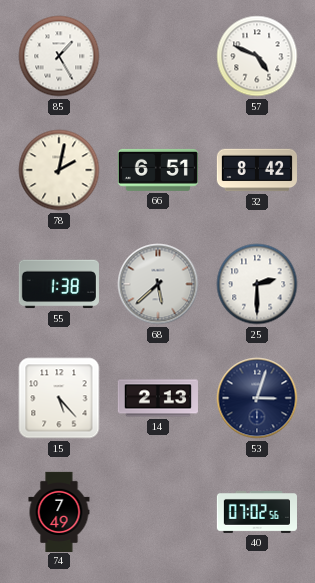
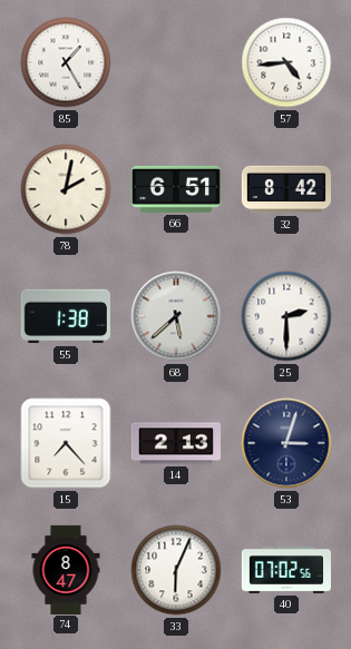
57: 4:49 -> 4:44 (286, 62)
15: 5:23 -> 7:23 (66, 443)
74: 7:49 -> 8:47 (66, 569)
33: none -> 6:04 (176, 570)
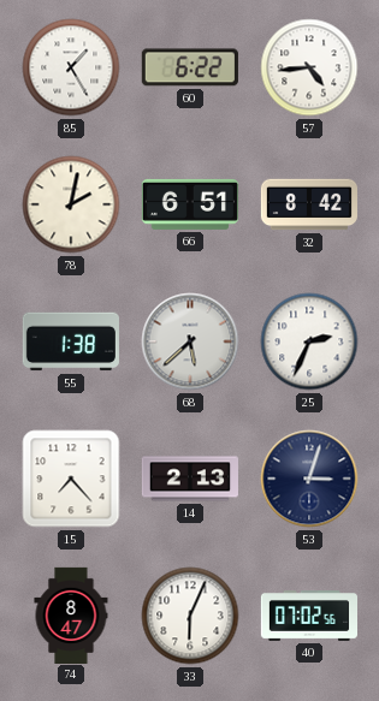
60: none -> 6:22 (190, 67)
25: 2:30 -> 2:34 (309, 341)
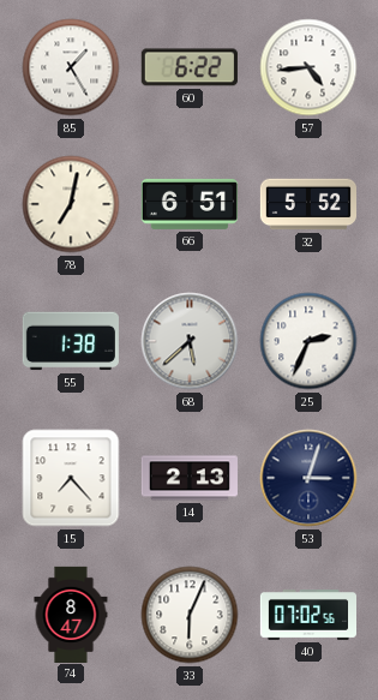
78: 2:02 -> 7:02 (71, 204)
32: 8:42 -> 5:52 (307, 204)
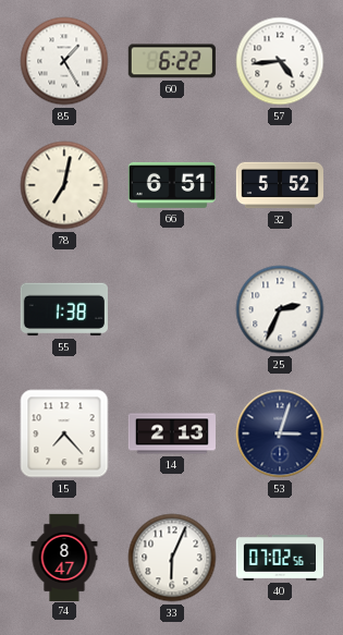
68: 5:38 -> none (190, 341)
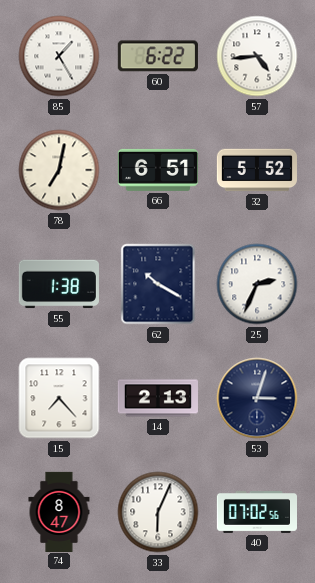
62: none -> 10:20 (158, 284)
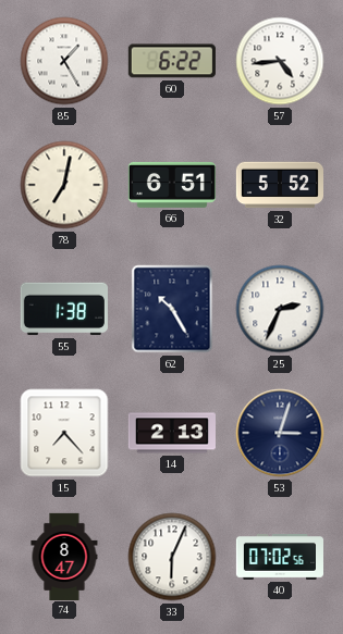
62: 10:20 -> 10:25 (172, 309)
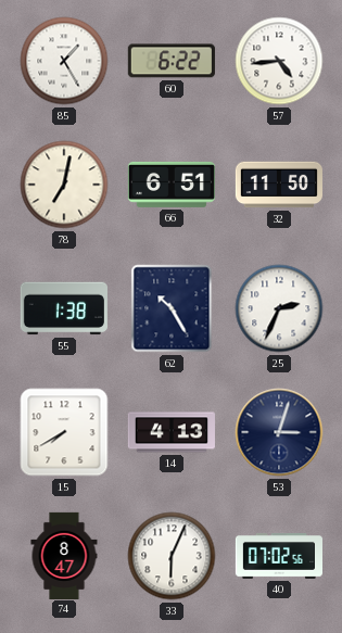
32: 5:52 -> 11:50 (278, 185)
15: 7:23 -> 7:40 (64, 432)
14: 2:13 -> 4:13 (172, 432)
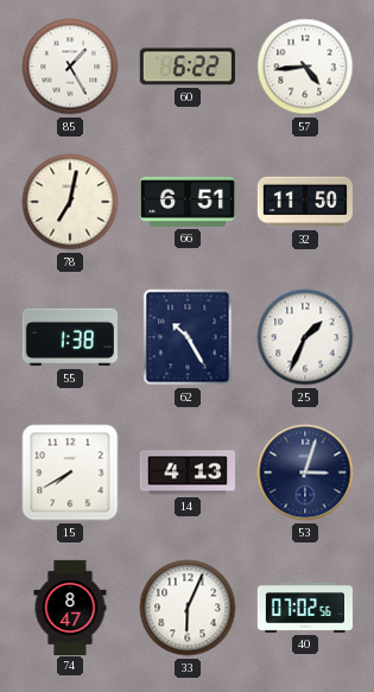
25: 2:34 -> 1:34 (305, 337)
